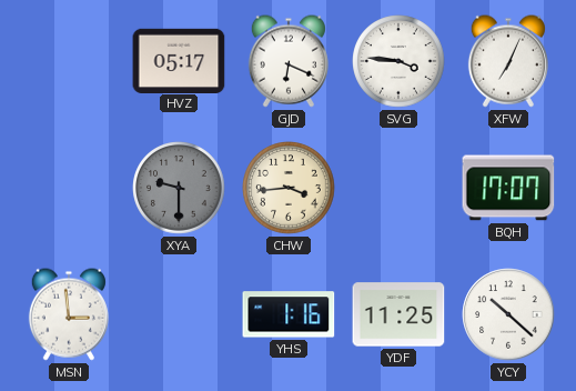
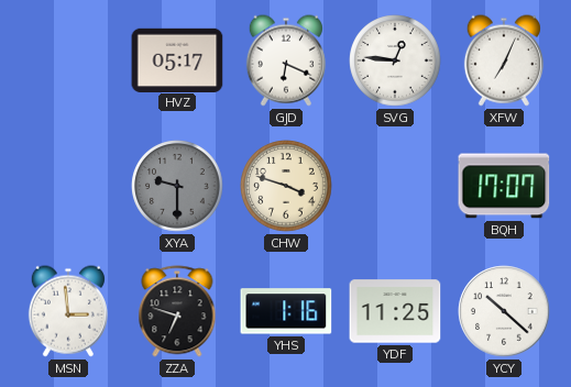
SVG: 3:46 -> 12:46 (395, 60)
CHW: 3:44 -> 3:48 (286, 186)
ZZA: none -> 6:48 (177, 311)
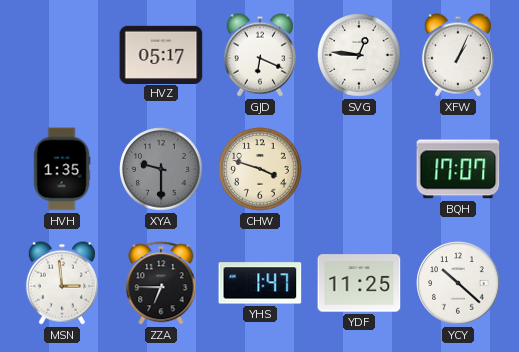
XFW: 7:04 -> 1:04 (458, 55)
HVH: none -> 1:35 (62, 169)
ZZA: 6:48 -> 6:45 (161, 283)
YHS: 1:16 -> 1:47 (260, 283)
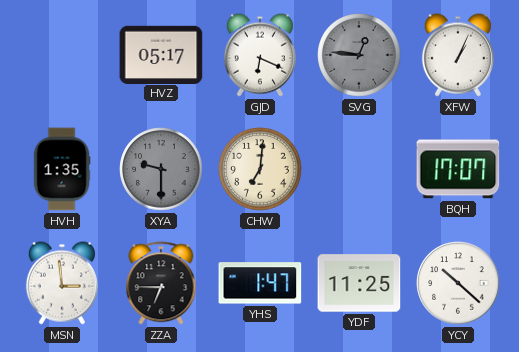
SVG dial: white -> grey (359, 55)
CHW: 3:48 -> 7:01 (260, 169)
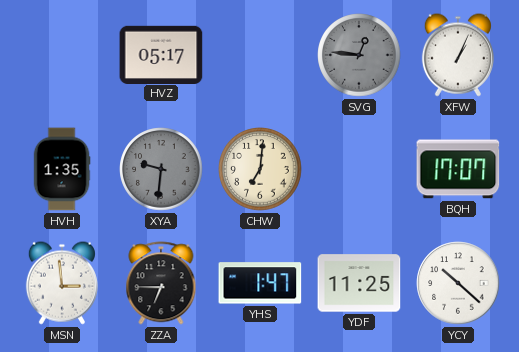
GJD: 6:19 -> none (260, 55)
XYA: 9:30 -> 9:31 (161, 169)
